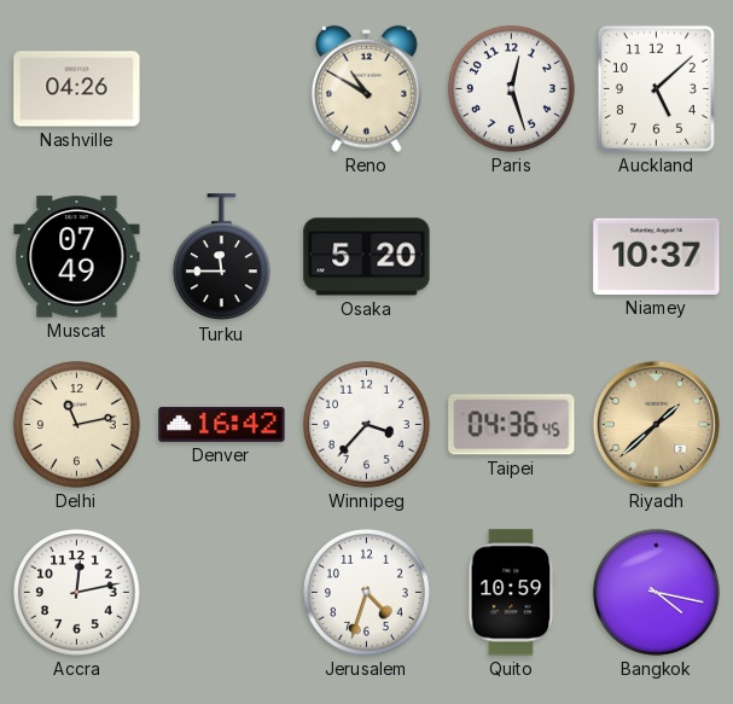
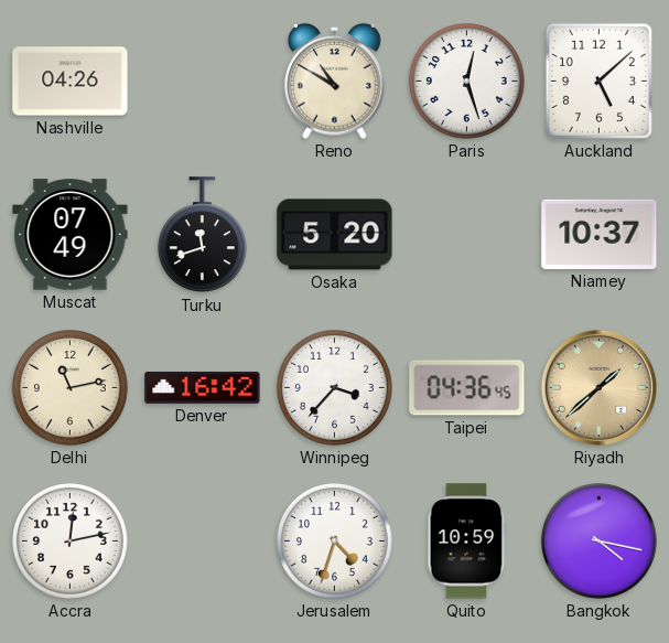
Turku: 11:45 -> 11:42 (202, 235)
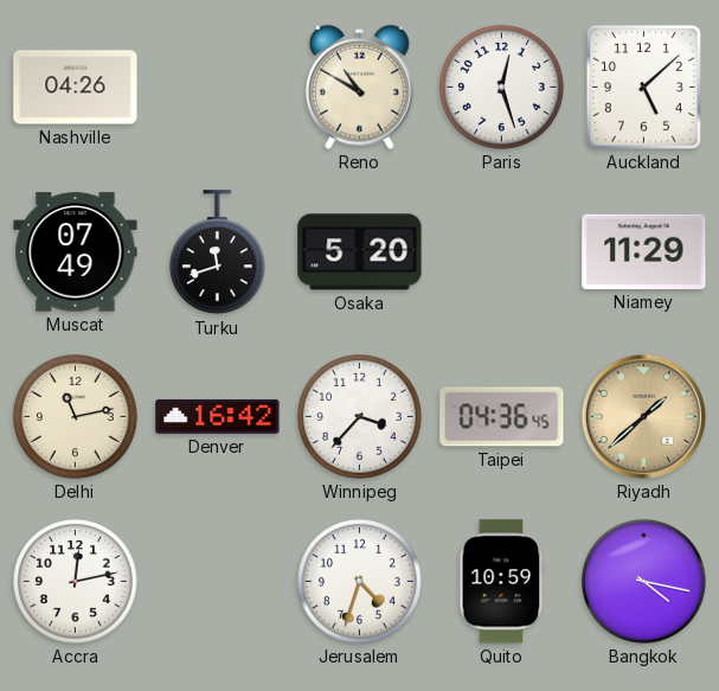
Niamey: 10:37 -> 11:29 (644, 251)
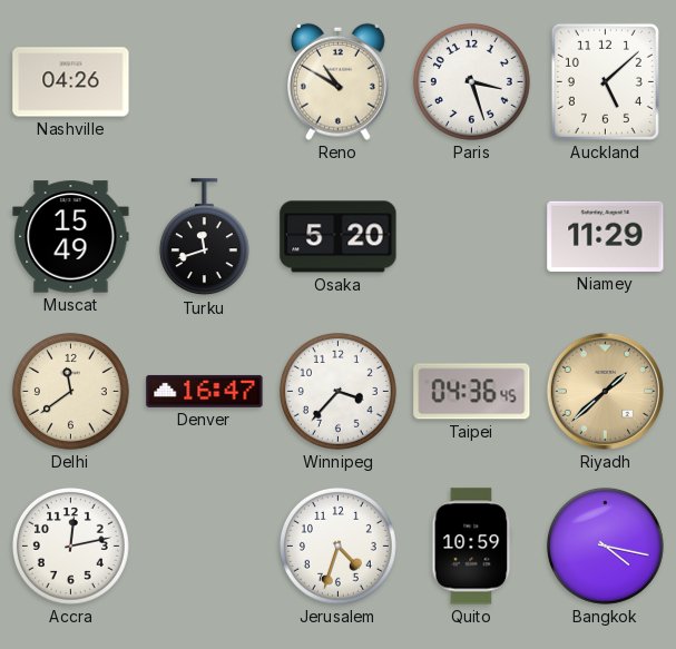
Paris: 12:27 -> 3:27 (471, 81)
Muscat: 07:49 -> 15:49 (71, 237)
Delhi: 11:13 -> 11:39 (70, 391)
Denver: 16:42 -> 16:47 (205, 391)
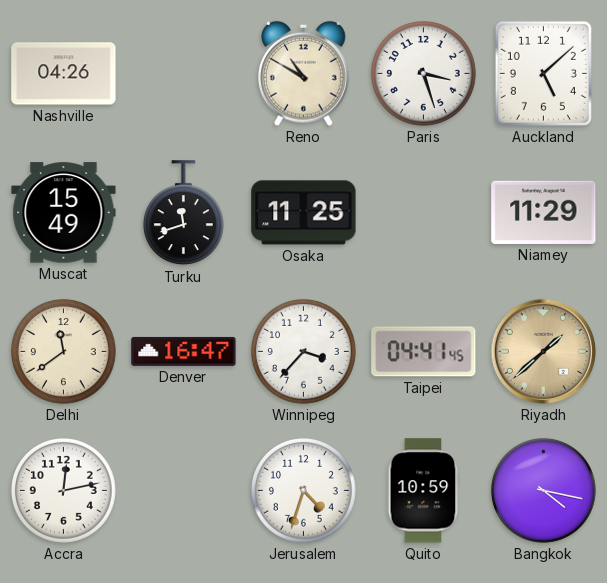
Osaka: 5:20 -> 11:25 (304, 213)
Taipei: 04:36 -> 04:41 (424, 352)
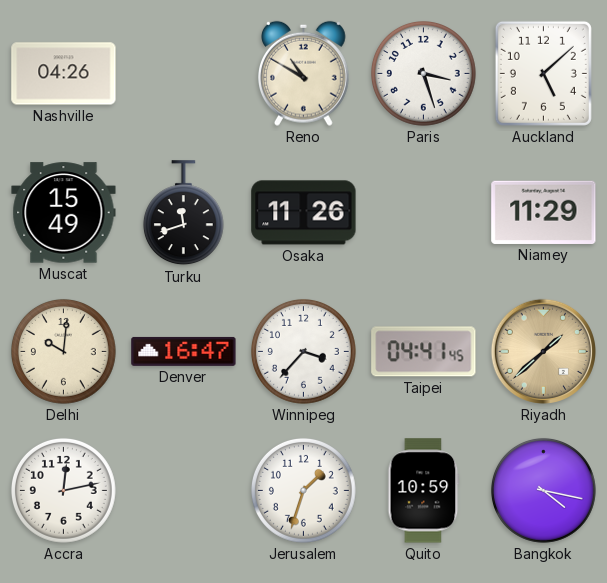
Osaka: 11:25 -> 11:26 (304, 213)
Delhi: 11:39 -> 10:01 (63, 351)
Jerusalem: 4:33 -> 1:33 (303, 490)
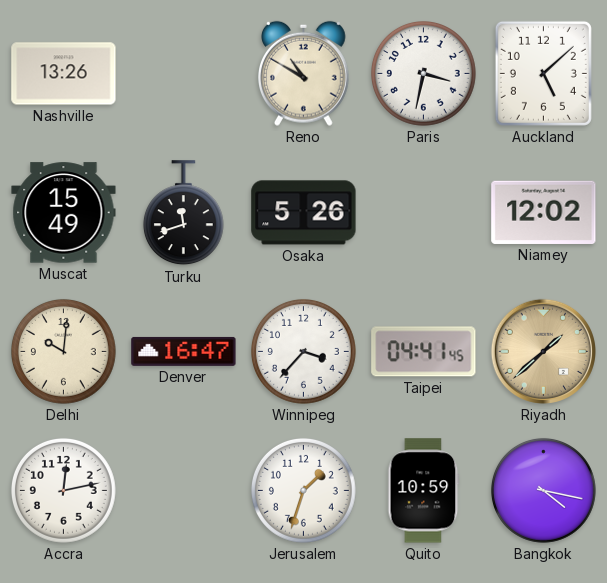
Nashville: 04:26 -> 13:26 (64, 74)
Paris: 3:27 -> 3:32 (423, 73)
Osaka: 11:26 -> 5:26 (304, 213)
Niamey: 11:29 -> 12:02 (544, 212)
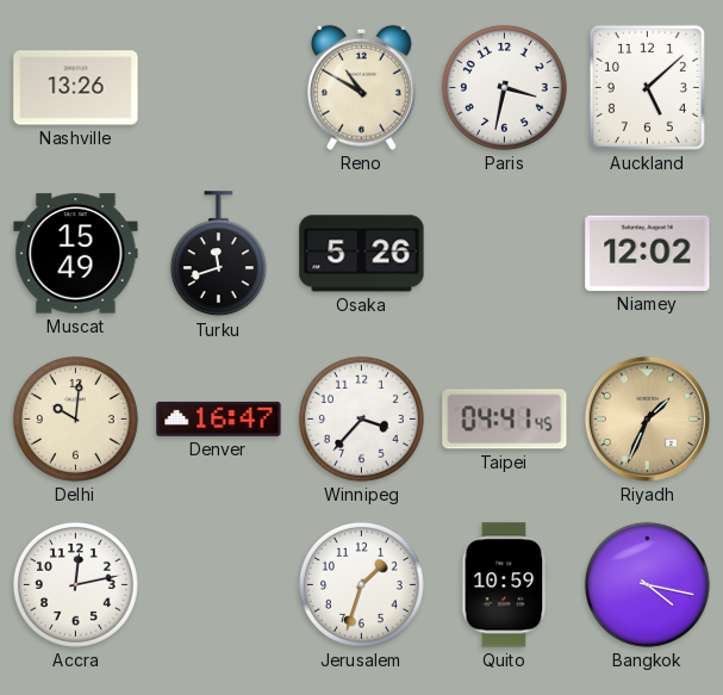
Riyadh: 1:38 -> 1:34 (647, 418)
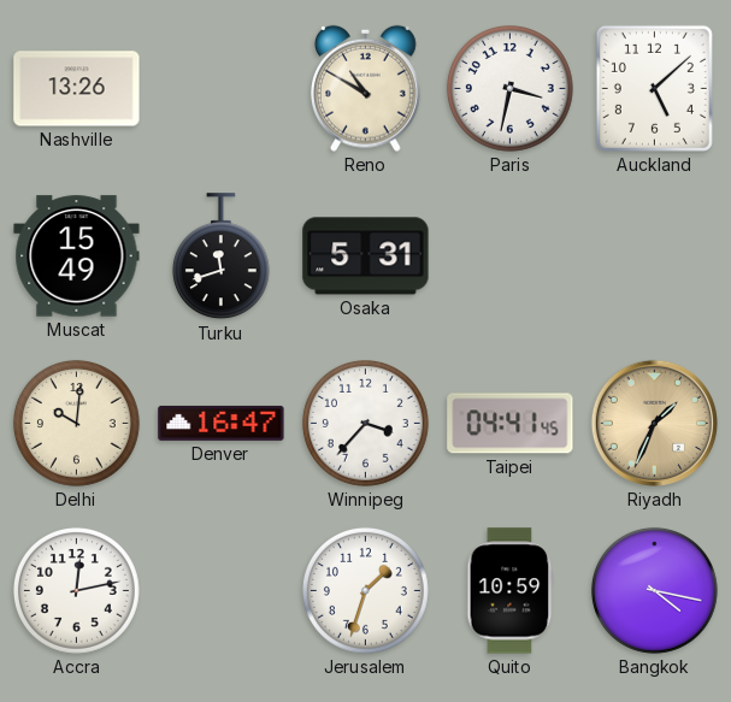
Osaka: 5:26 -> 5:31 (366, 256)
Niamey: 12:02 -> none (648, 253)
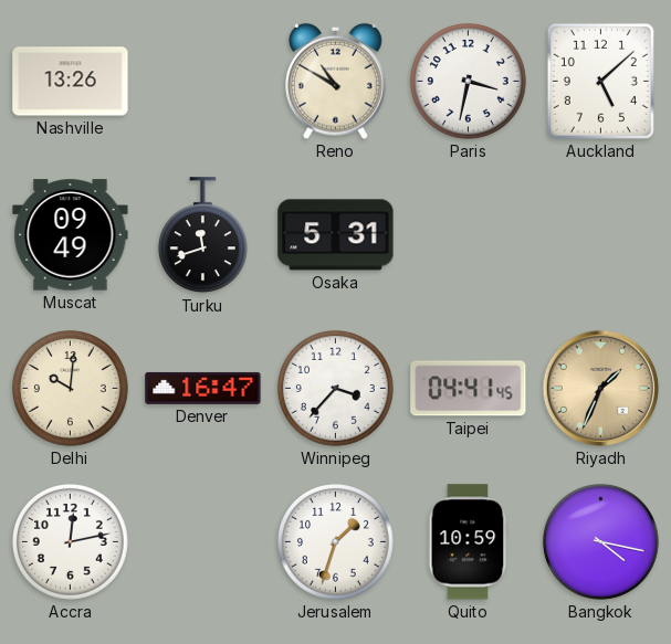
Muscat: 15:49 -> 09:49 (71, 235)
